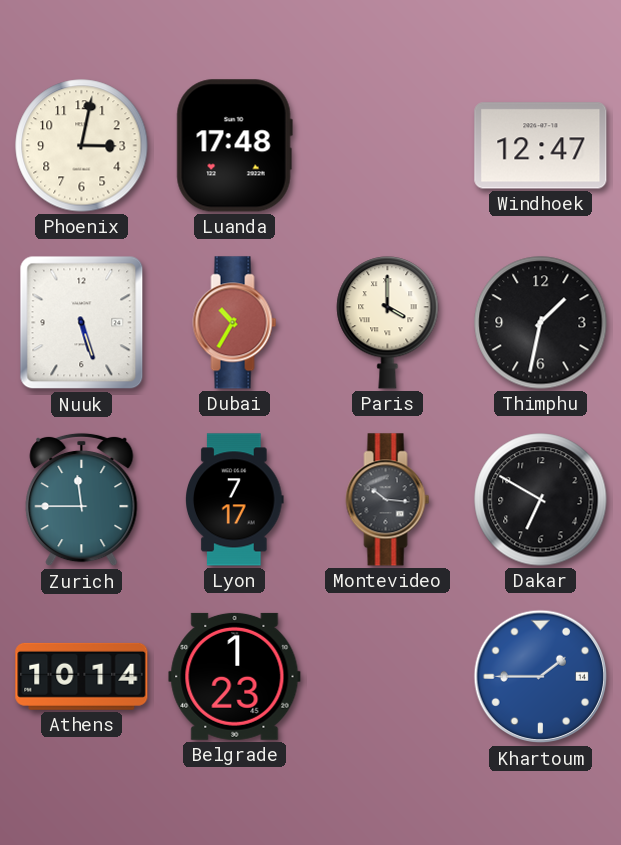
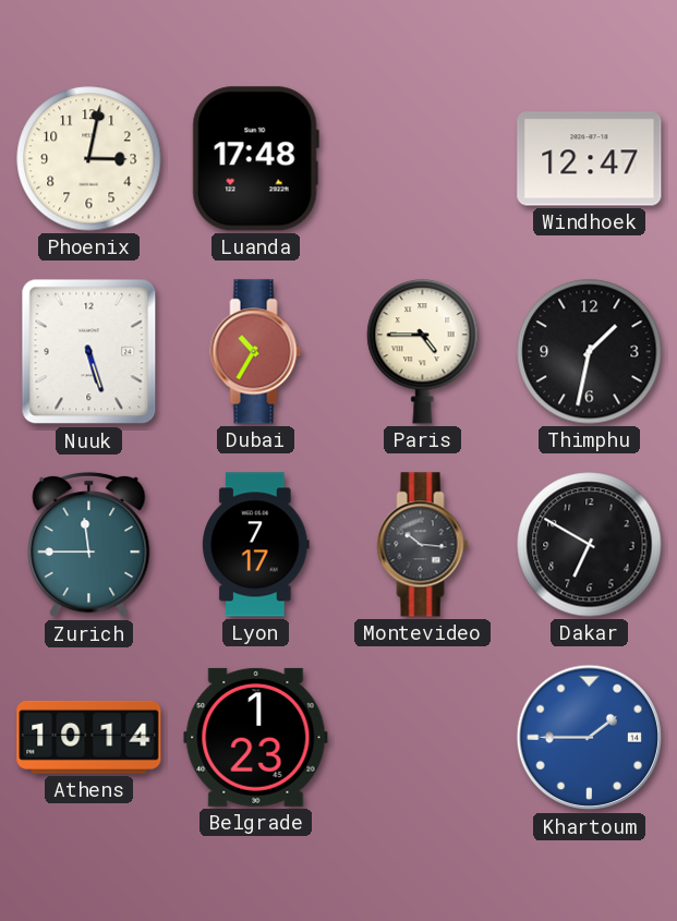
Paris: 4:00 -> 4:45 (423, 352)
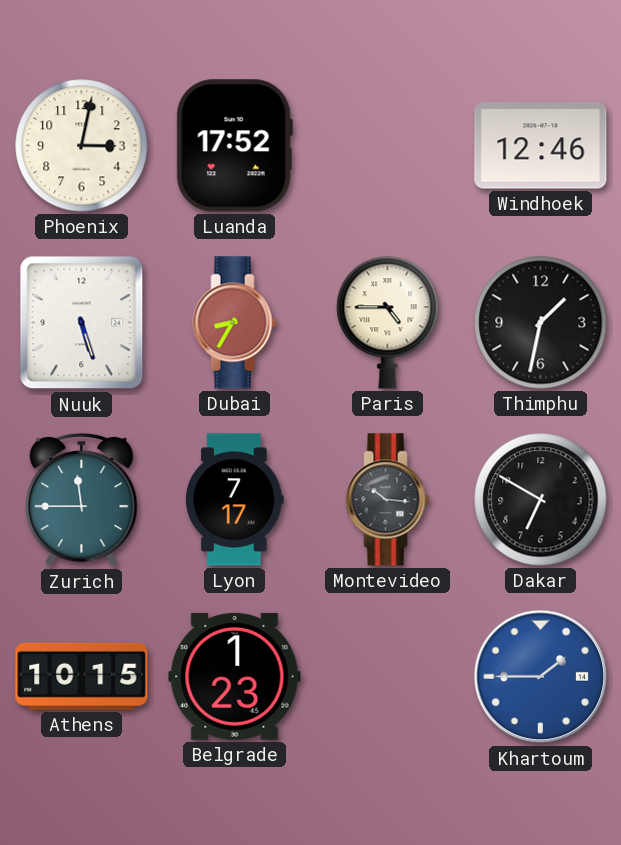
Luanda: 17:48 -> 17:52 (234, 146)
Windhoek: 12:47 -> 12:46 (541, 146)
Dubai: 10:35 -> 8:35 (235, 323)
Athens: 10:14 -> 10:15 (82, 676)
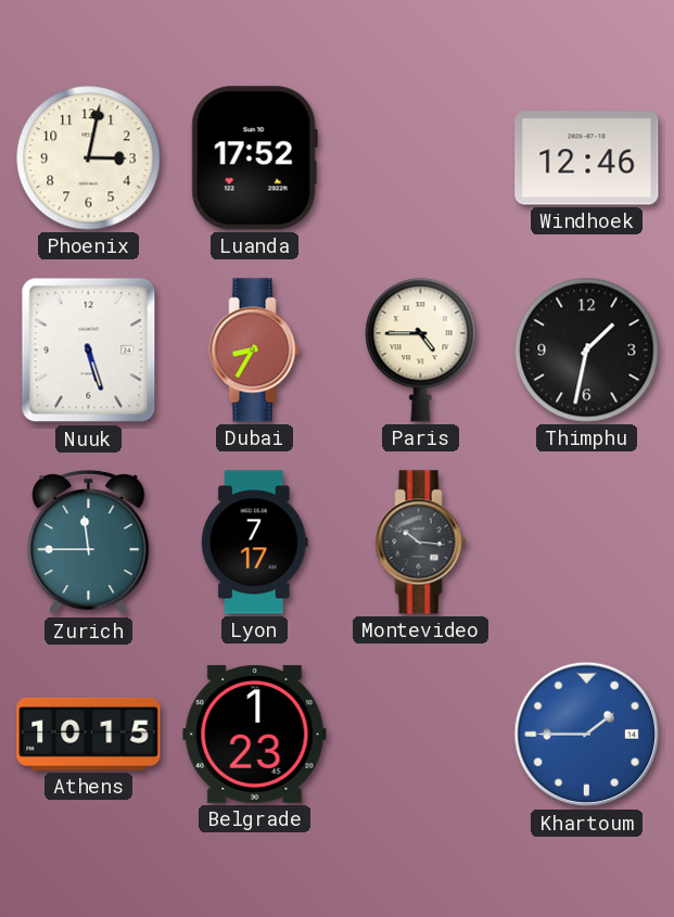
Dakar: 6:50 -> none (541, 500)
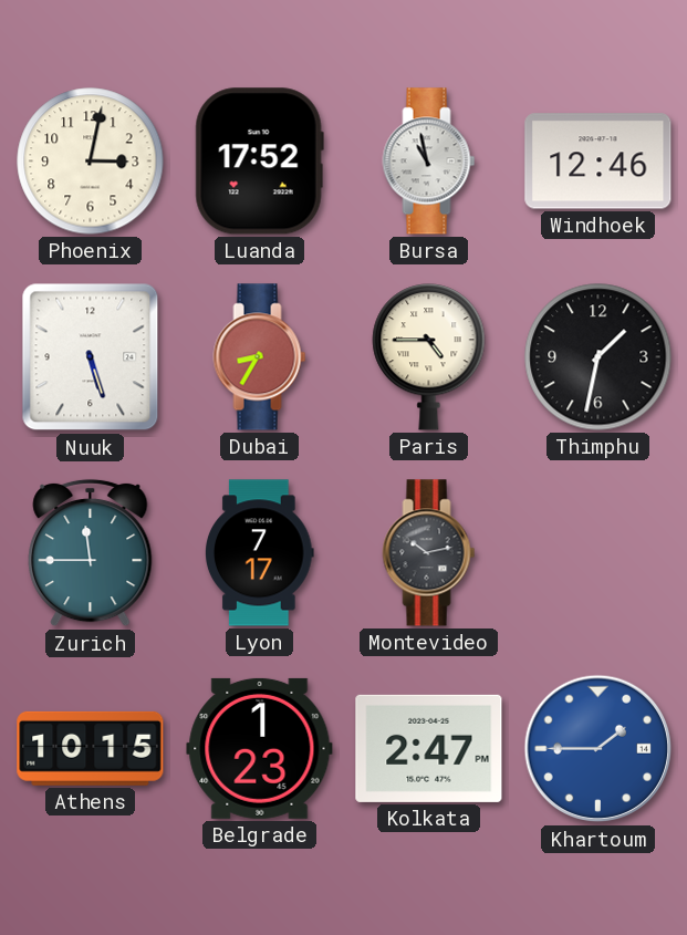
Bursa: none -> 10:58 (429, 162)
Montevideo: 10:16 -> 10:13 (429, 553)
Kolkata: none -> 2:47 (429, 748)
